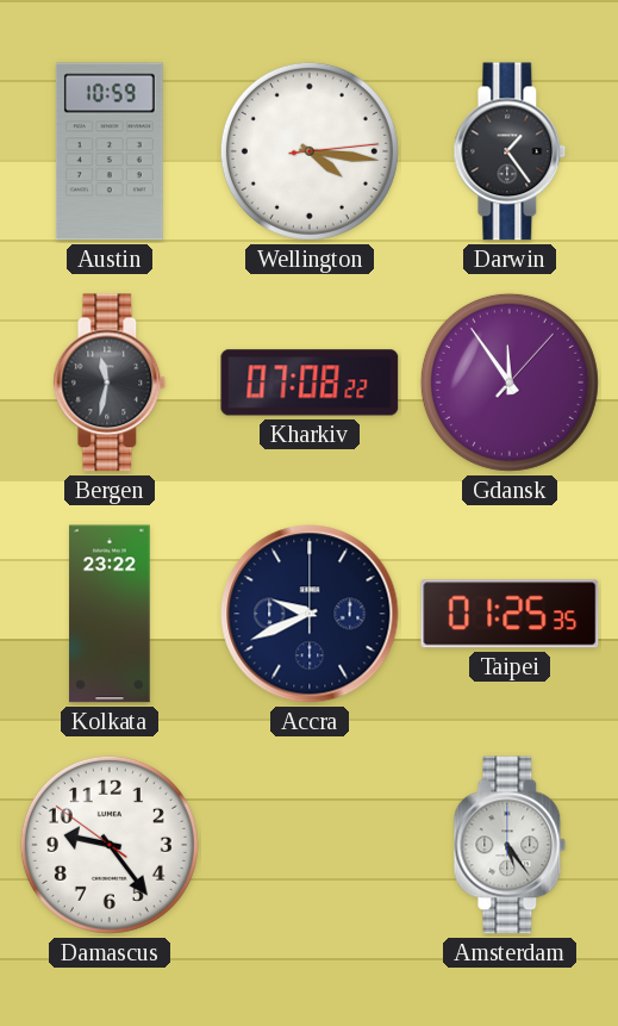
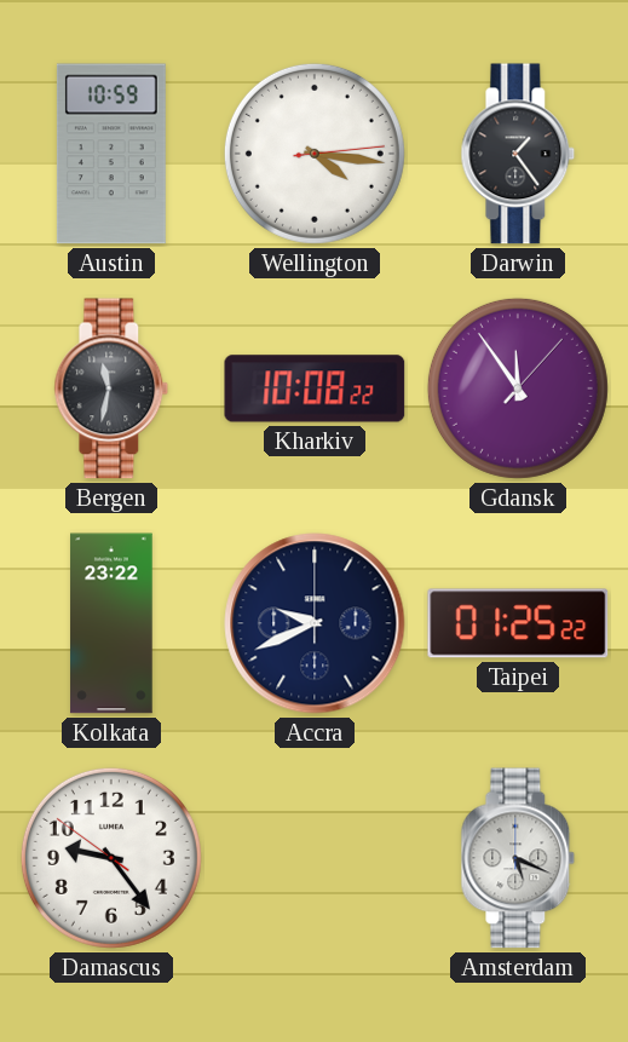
Kharkiv: 07:08 -> 10:08 (315, 388)
Taipei: 01:25:35 -> 01:25:22 (518, 623)
Amsterdam: 5:24 -> 5:19 (518, 858)
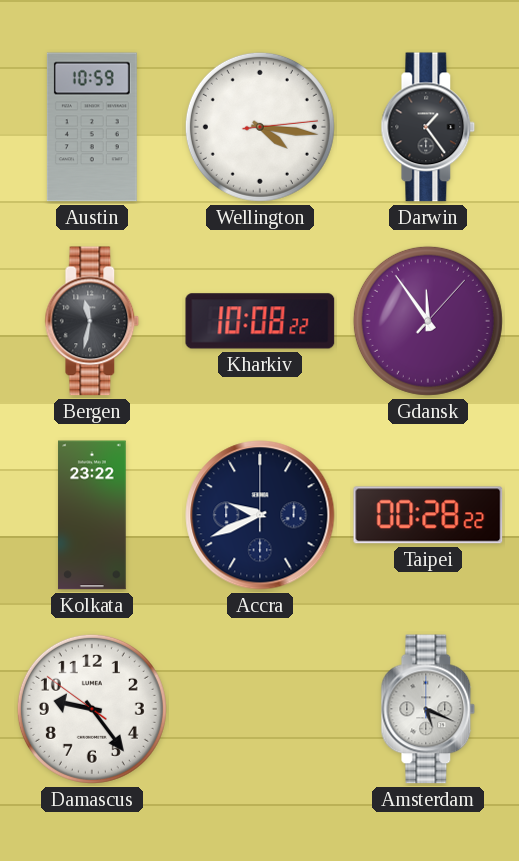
Taipei: 01:25 -> 00:28 (428, 515)
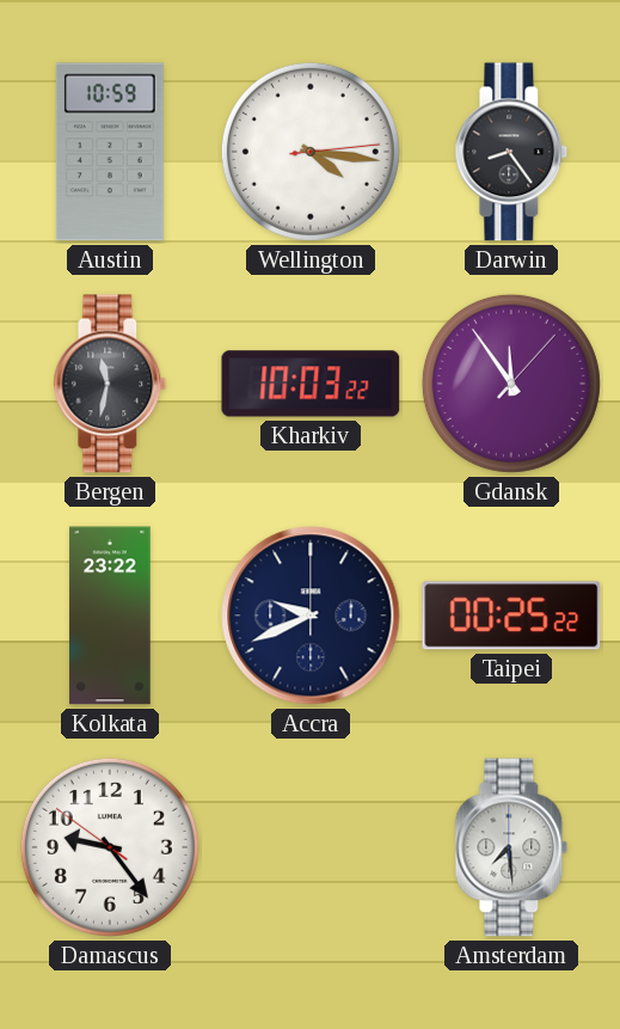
Darwin: 1:24 -> 8:24 (511, 152)
Kharkiv: 10:08 -> 10:03 (311, 384)
Taipei: 00:28 -> 00:25 (511, 615)
Amsterdam: 5:19 -> 7:29 (511, 847)
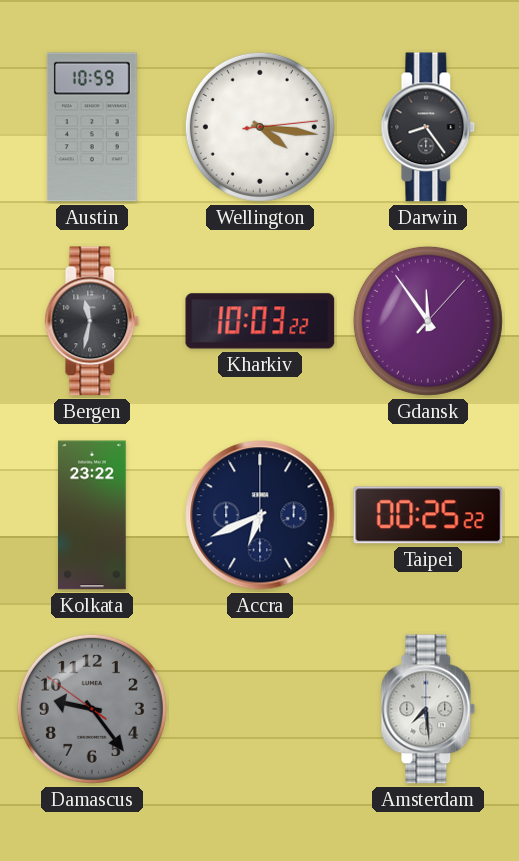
Accra: 9:41 -> 6:41 (260, 515)
Damascus dial: white -> grey (92, 709)
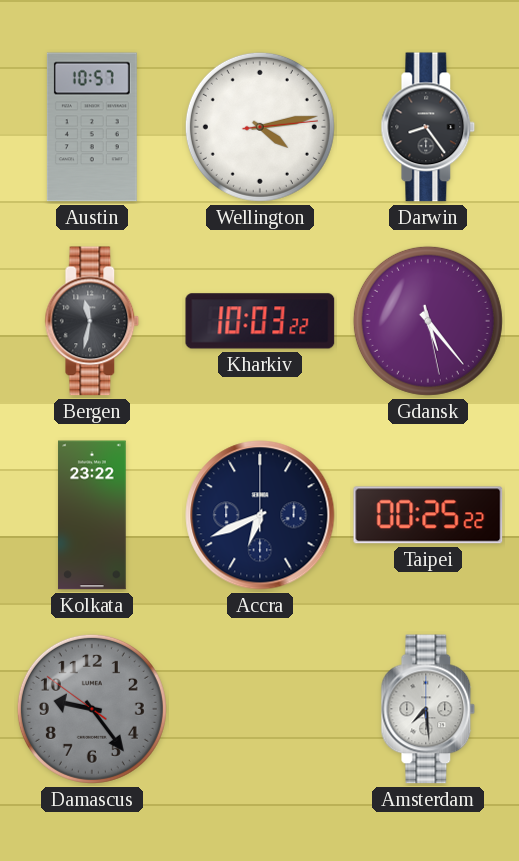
Austin: 10:59 -> 10:57 (92, 127)
Wellington: 4:16 -> 4:13 (260, 127)
Gdansk: 11:54 -> 5:23 (428, 321)
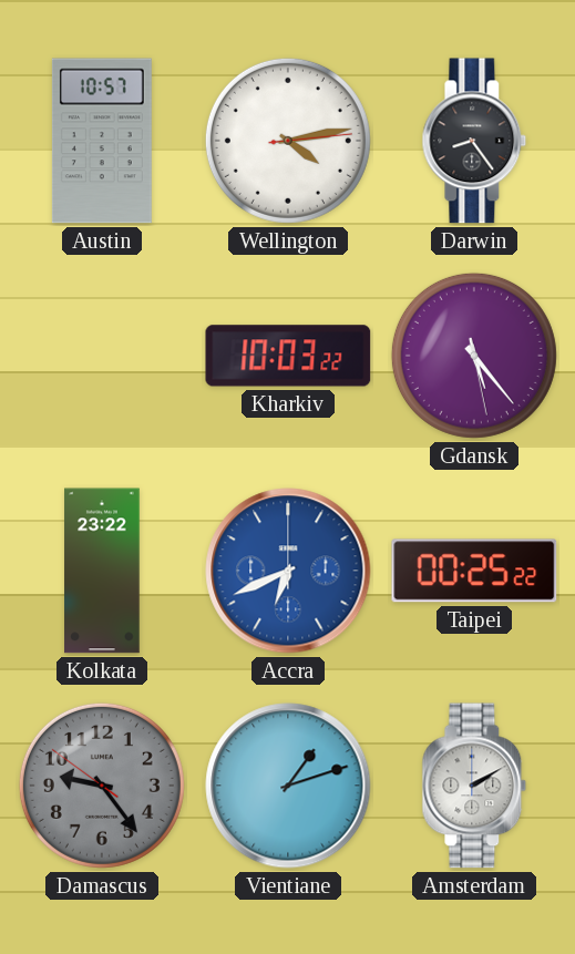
Bergen: 11:32 -> none (92, 321)
Accra dial: navy -> blue (288, 571)
Vientiane: none -> 1:12 (288, 786)
Amsterdam: 7:29 -> 2:10 (474, 786)
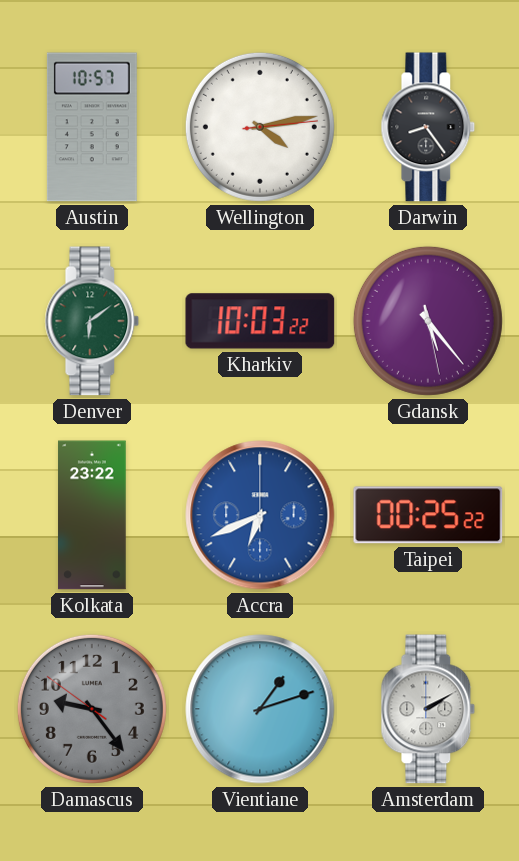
Denver: none -> 6:09 (92, 321)
